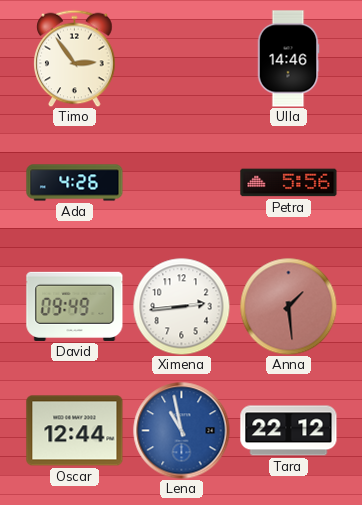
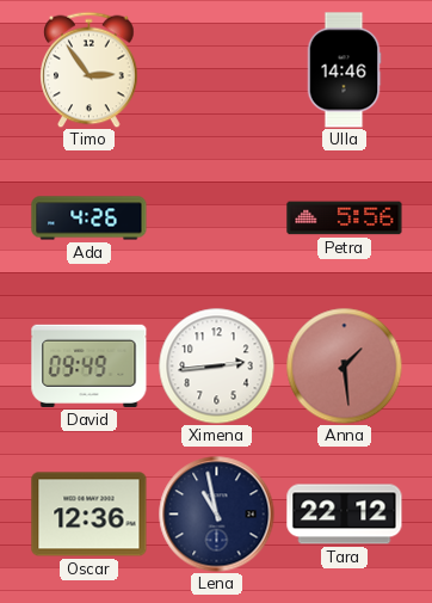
Oscar: 12:44 -> 12:36 (90, 515)
Lena dial: blue -> navy (217, 515)
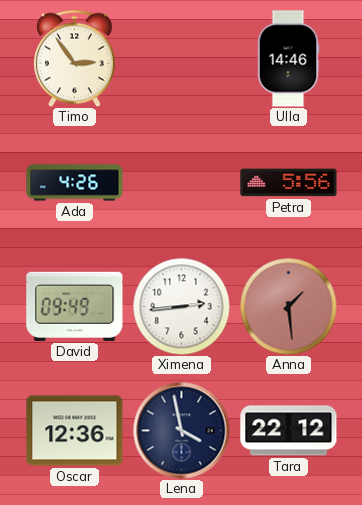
Lena: 10:58 -> 3:58 (182, 431)
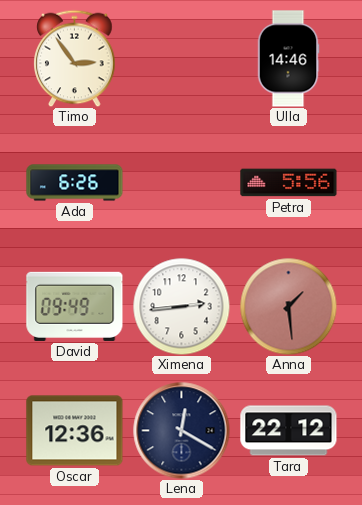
Ada: 4:26 -> 6:26 (75, 183)
Lena: 3:58 -> 12:20 (182, 431)
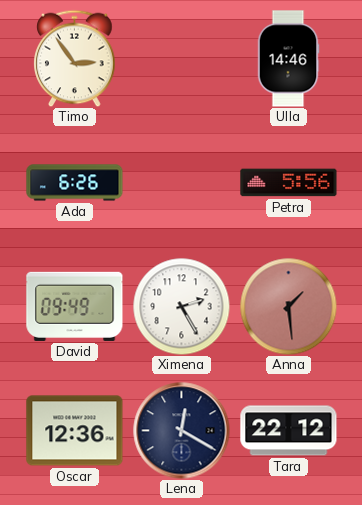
Ximena: 2:44 -> 2:25 (181, 306)
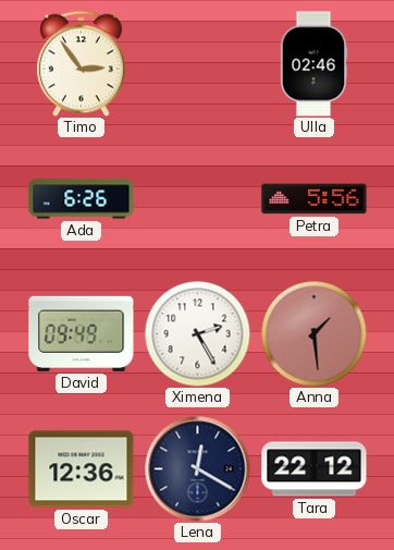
Ulla: 14:46 -> 02:46 (313, 64)
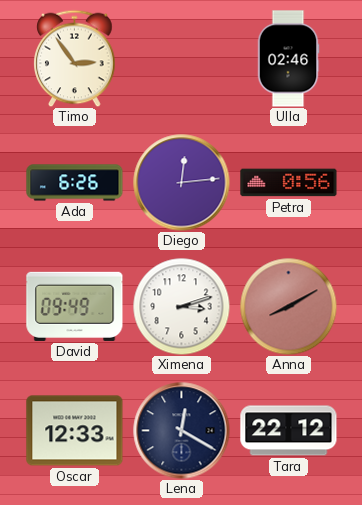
Diego: none -> 12:14 (182, 183)
Petra: 5:56 -> 0:56 (289, 183)
Ximena: 2:25 -> 3:12 (181, 306)
Anna: 1:29 -> 8:10 (288, 306)
Oscar: 12:36 -> 12:33 (75, 431)
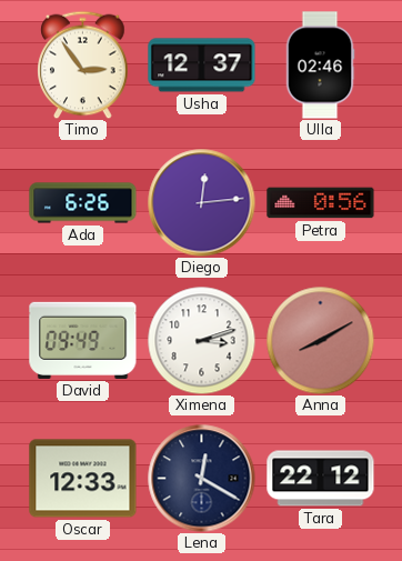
Usha: none -> 12:37 (202, 66)
